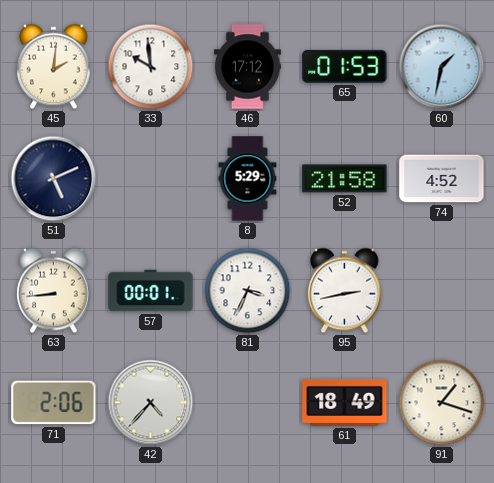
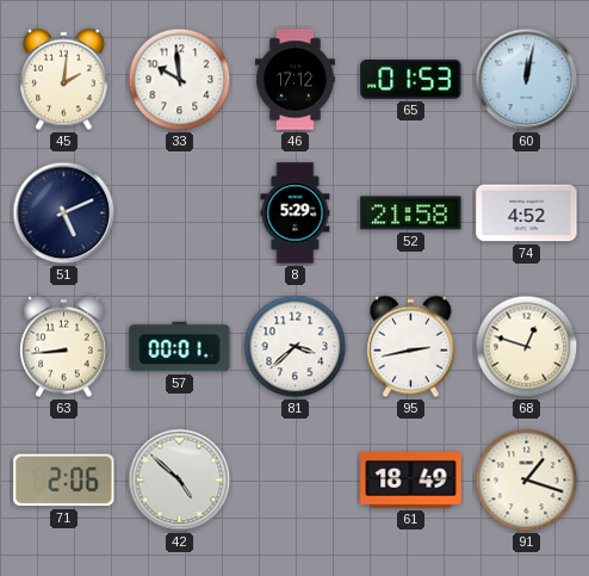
60: 1:32 -> 12:02 (527, 80)
81: 3:34 -> 3:38 (296, 347)
68: none -> 12:48 (527, 347)
42: 4:37 -> 4:52 (180, 481)
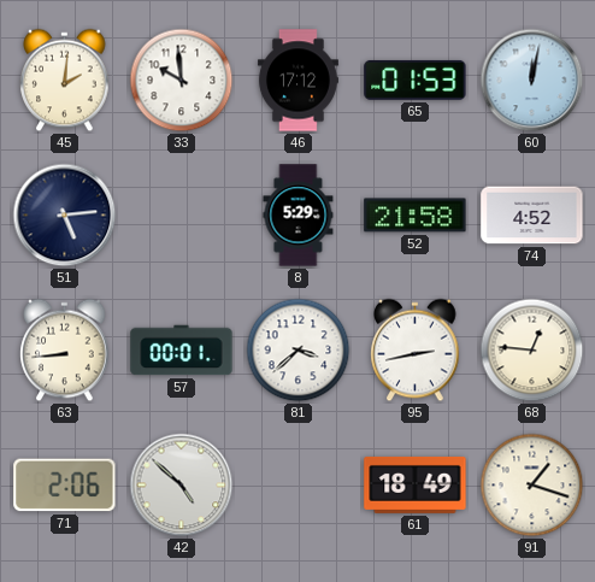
51: 5:11 -> 5:14 (65, 216)
68: 12:48 -> 12:46 (532, 351)
